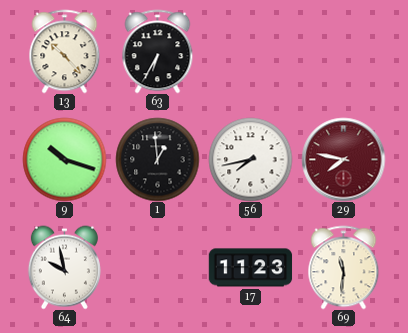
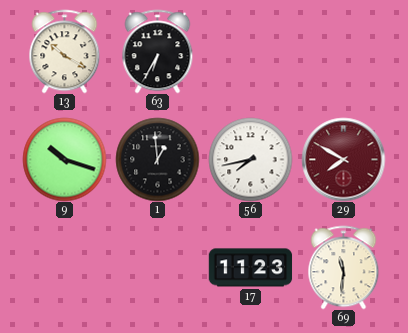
13: 10:23 -> 10:20 (65, 51)
29: 7:47 -> 7:50 (343, 159)
64: 9:58 -> none (64, 267)
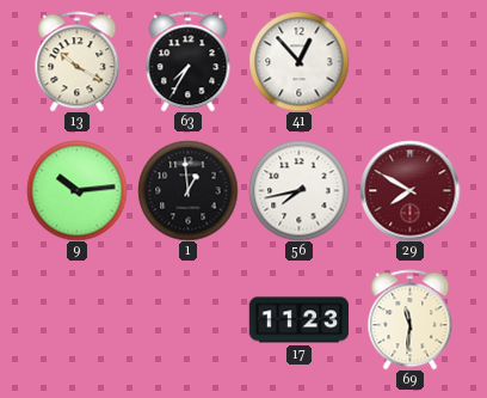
63: 6:35 -> 7:35 (189, 61)
41: none -> 12:53 (298, 61)
9: 10:18 -> 10:14 (76, 190)
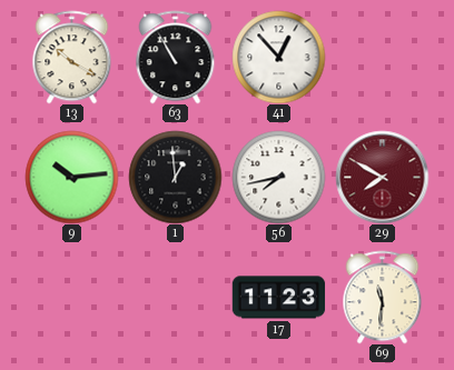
63: 7:35 -> 10:55 (176, 57)
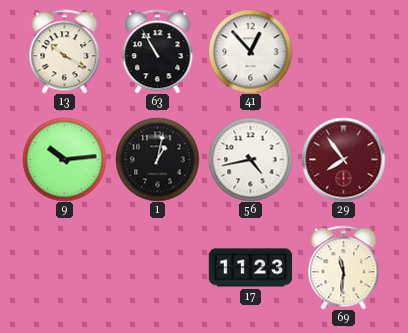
1: 12:59 -> 1:02 (157, 159)
56: 7:43 -> 4:43 (250, 159)
29: 7:50 -> 7:54 (343, 159)
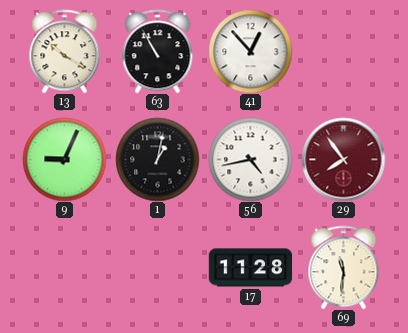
9: 10:14 -> 9:04 (64, 159)
17: 11:23 -> 11:28 (250, 268)
